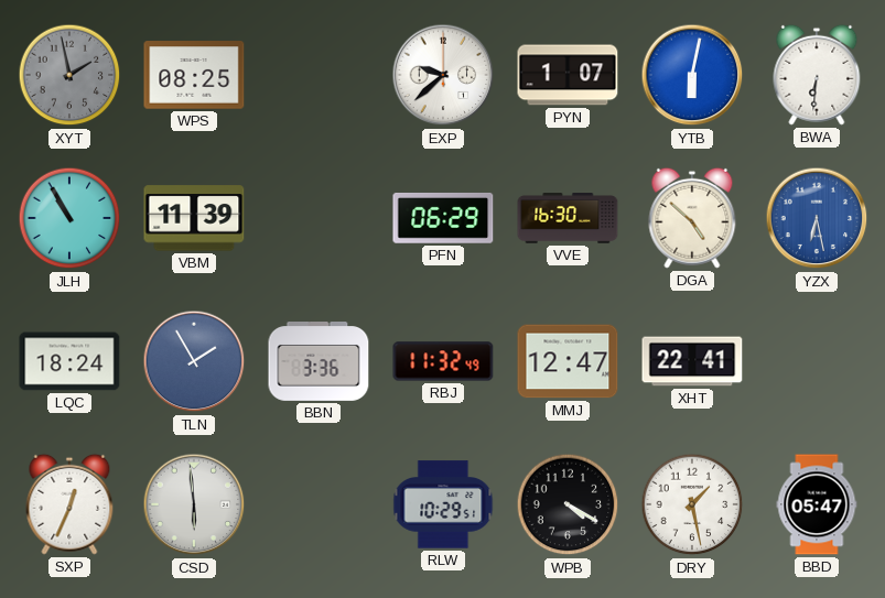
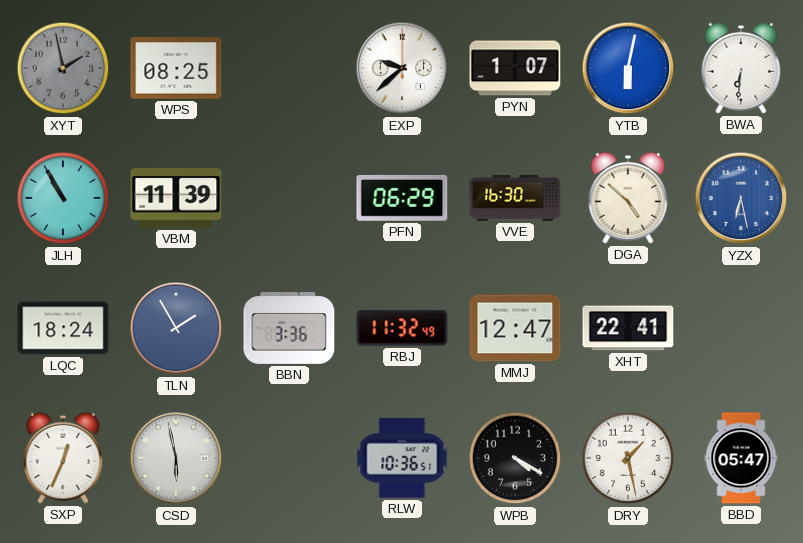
CSD: 5:59 -> 5:58 (176, 458)
RLW: 10:29 -> 10:36 (402, 458)
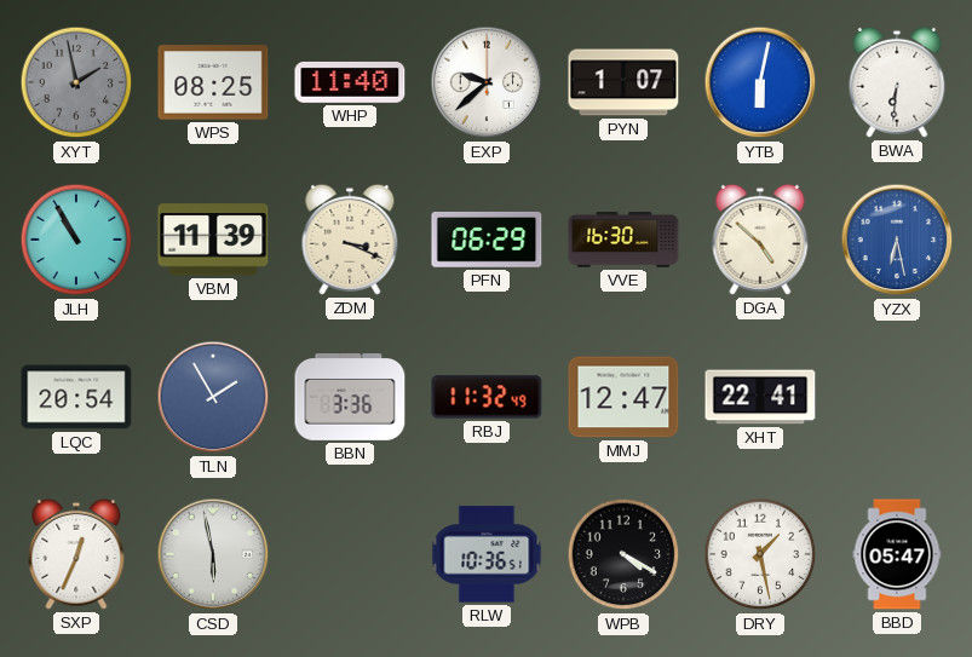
WHP: none -> 11:40 (350, 82)
ZDM: none -> 3:19 (350, 240)
LQC: 18:24 -> 20:54 (76, 397)
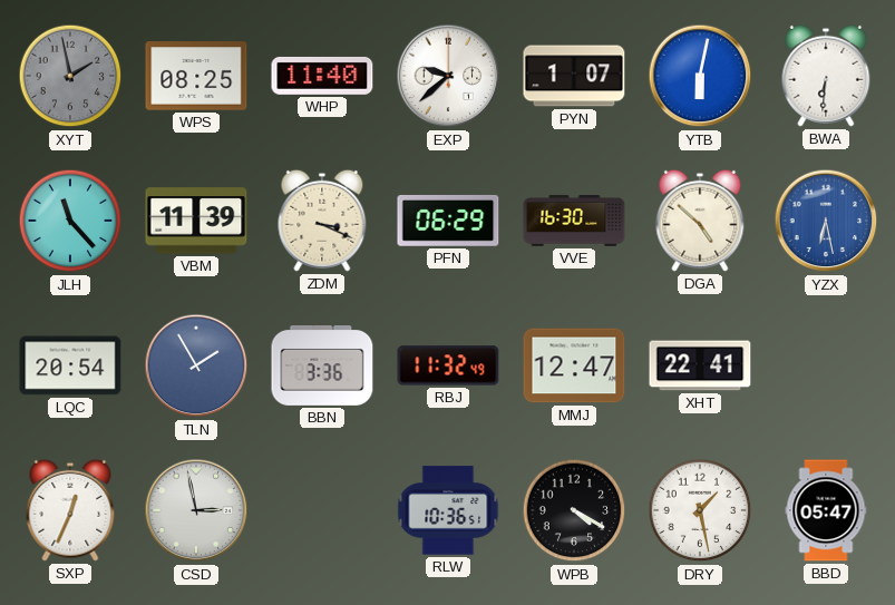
JLH: 10:55 -> 11:23 (70, 221)
CSD: 5:58 -> 2:58 (196, 510)
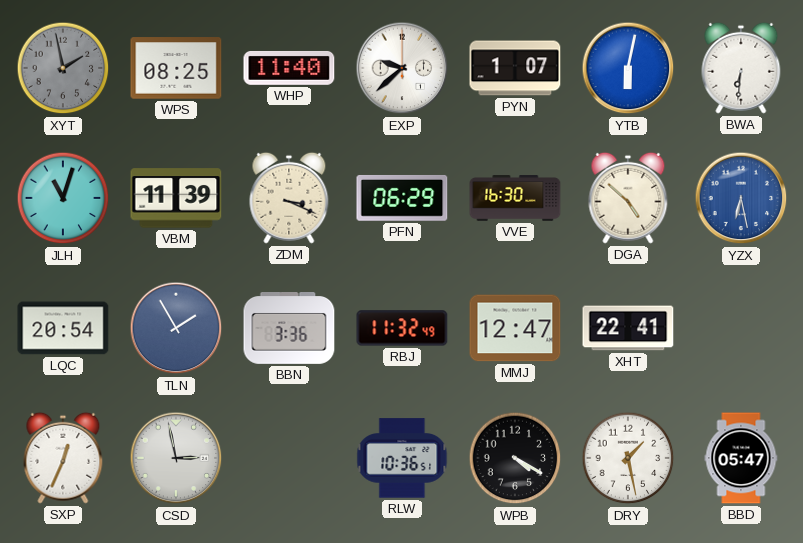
JLH: 11:23 -> 11:03 (63, 198)
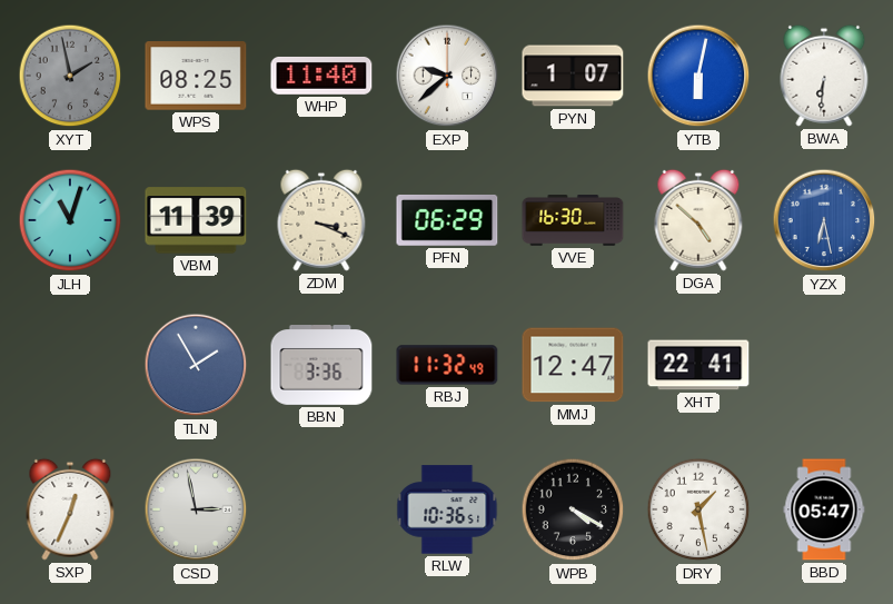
LQC: 20:54 -> none (63, 328)
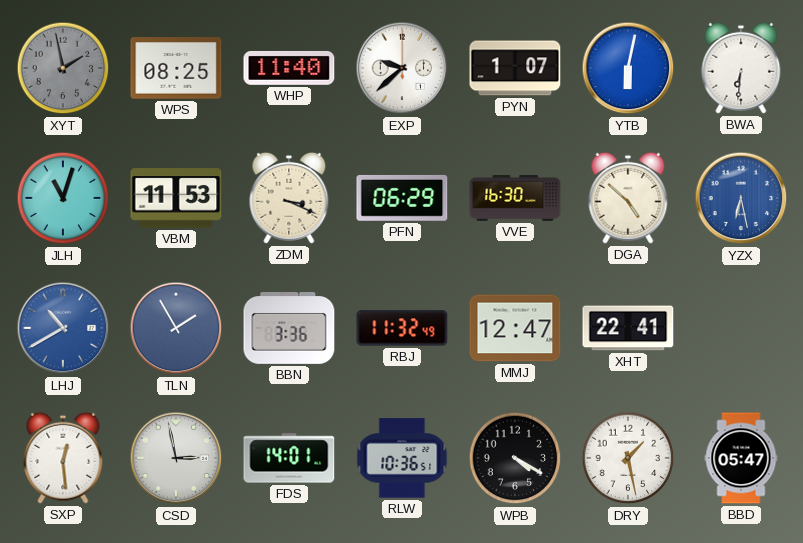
VBM: 11:39 -> 11:53 (176, 198)
LHJ: none -> 10:40 (63, 328)
SXP: 12:34 -> 12:29 (63, 458)
FDS: none -> 14:01 (289, 458)
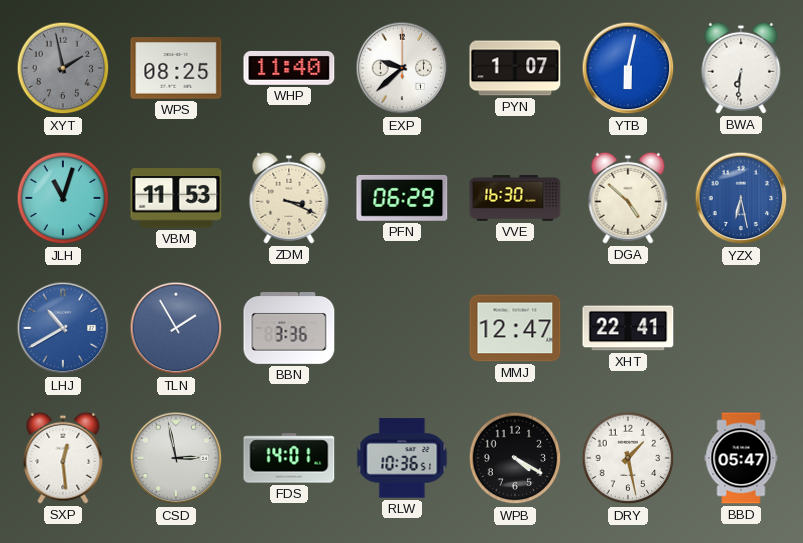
RBJ: 11:32 -> none (402, 328)
